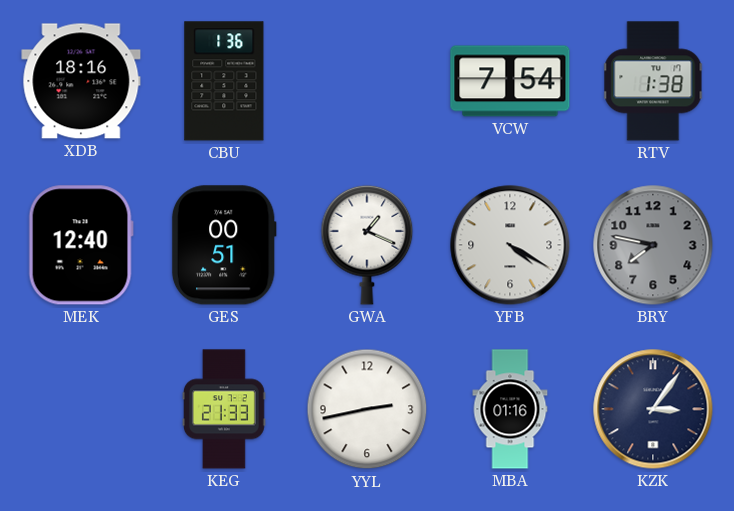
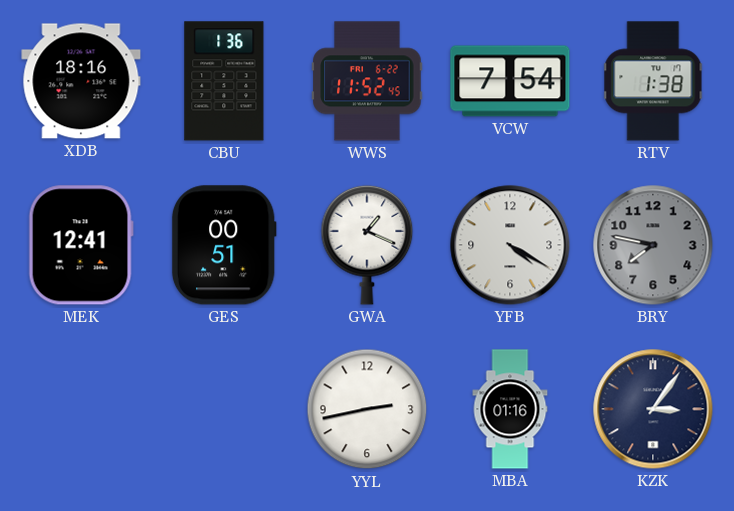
WWS: none -> 11:52 (367, 81)
MEK: 12:40 -> 12:41 (81, 245)
KEG: 21:33 -> none (224, 409)
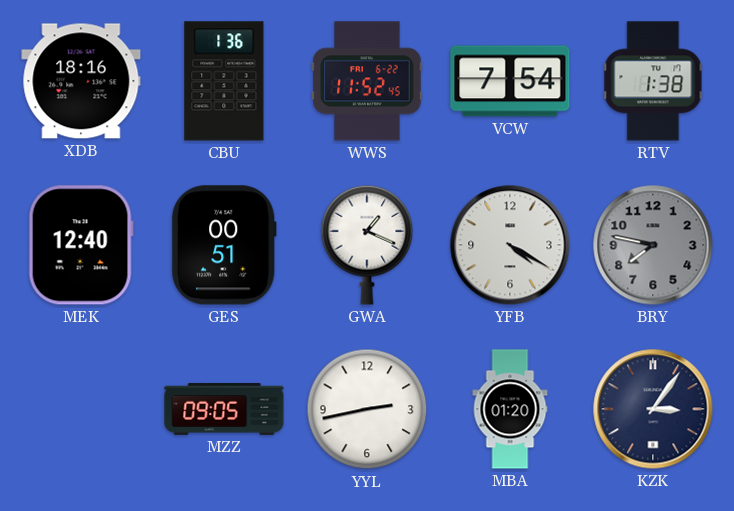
MEK: 12:41 -> 12:40 (81, 245)
MZZ: none -> 09:05 (224, 409)
MBA: 01:16 -> 01:20 (510, 409)
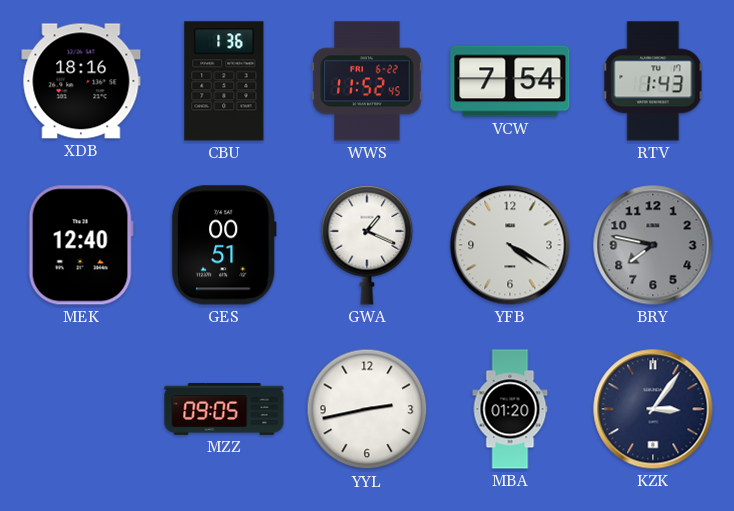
RTV: 1:38 -> 1:43 (653, 81)
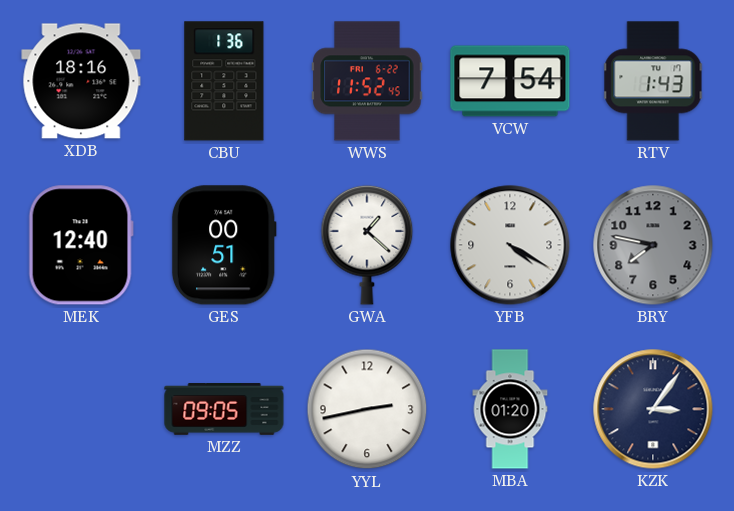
GWA: 1:19 -> 1:22 (367, 245)
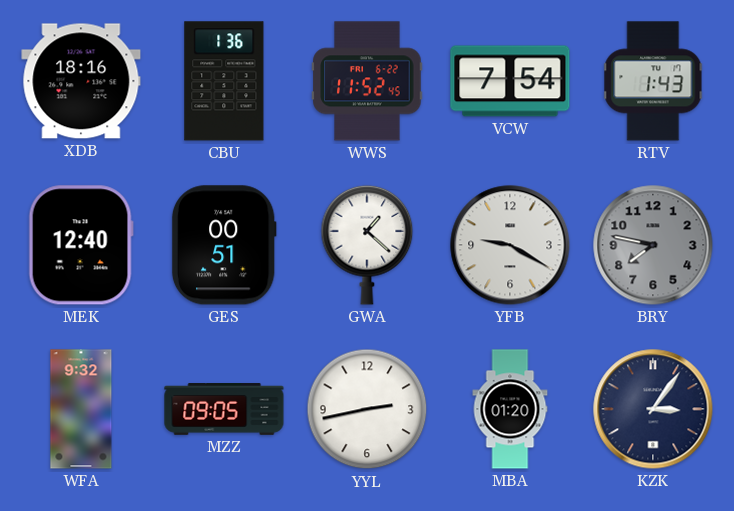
YFB: 4:20 -> 9:20 (510, 245)
WFA: none -> 9:32 (81, 409)
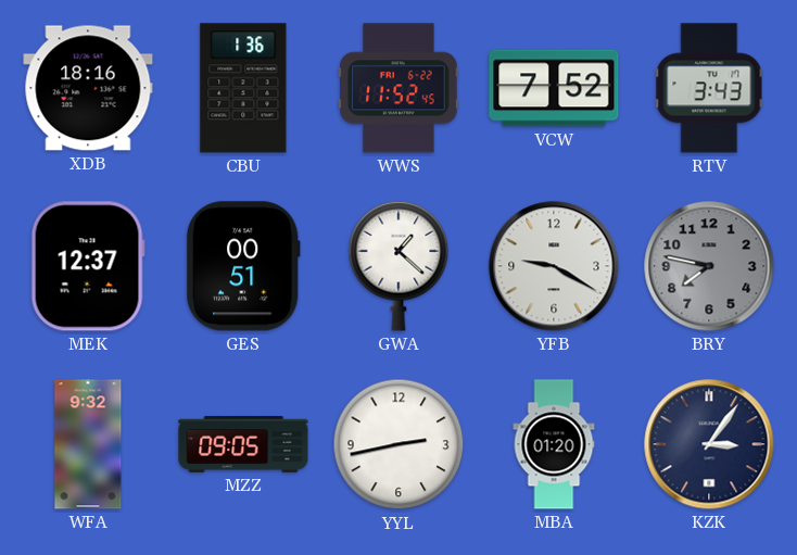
VCW: 7:54 -> 7:52 (554, 88)
RTV: 1:43 -> 3:43 (709, 88)
MEK: 12:40 -> 12:37 (88, 266)
